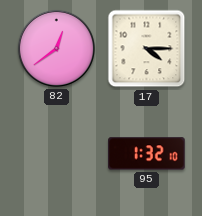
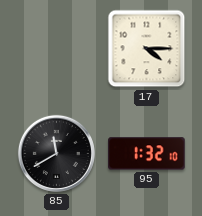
82: 12:39 -> none (56, 48)
85: none -> 11:40 (56, 153)
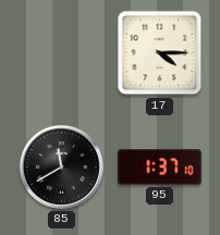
95: 1:32 -> 1:37 (160, 168)
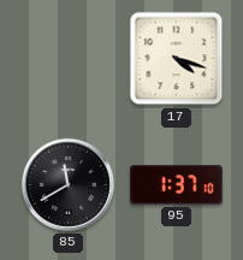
17: 4:15 -> 4:18 (177, 59)
